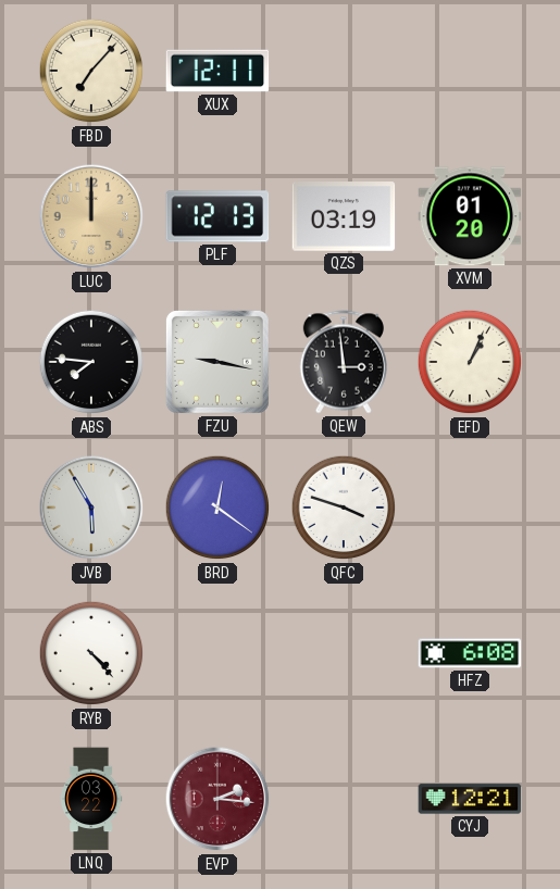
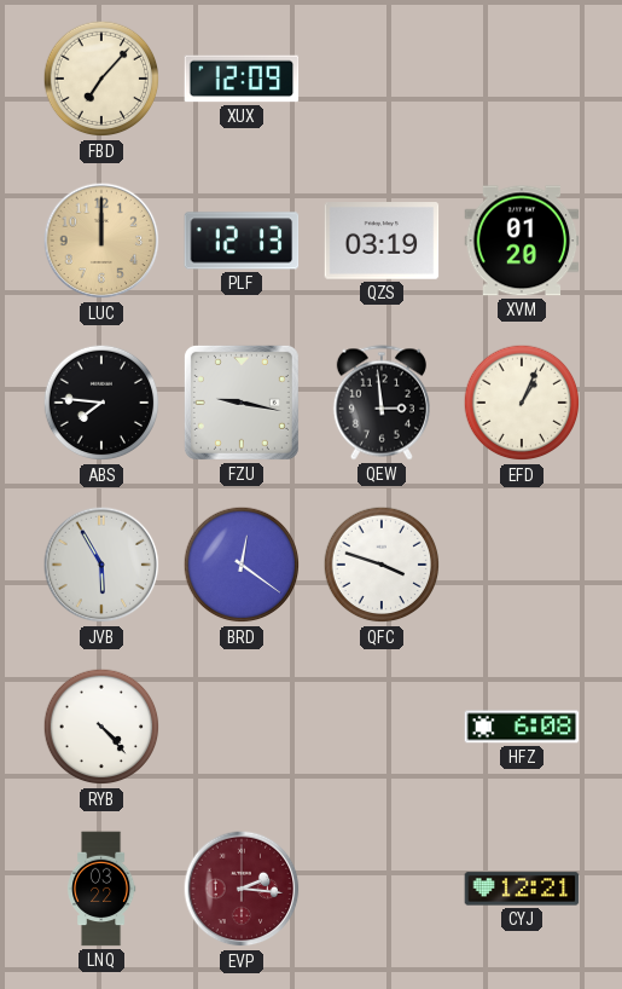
XUX: 12:11 -> 12:09 (242, 79)
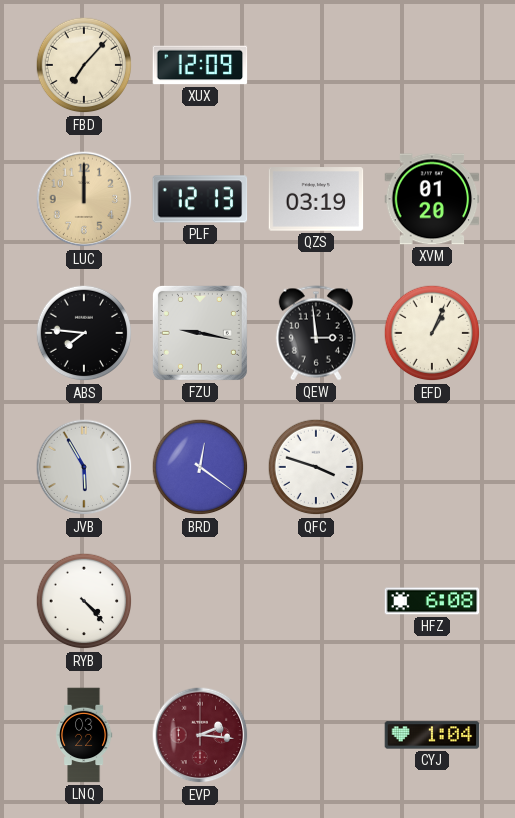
CYJ: 12:21 -> 1:04 (432, 735)
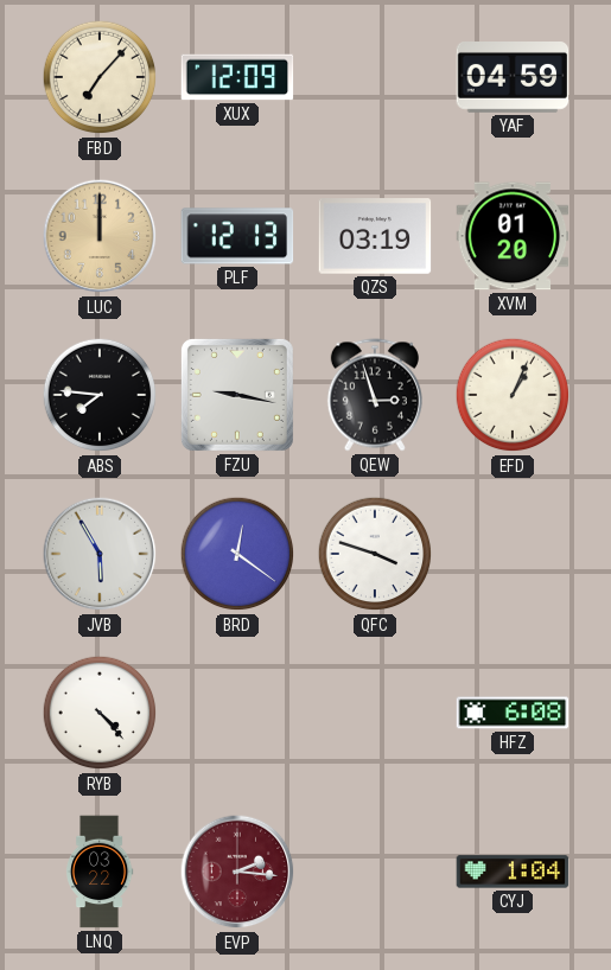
YAF: none -> 04:59 (513, 78)
QEW: 2:59 -> 2:57 (375, 395)
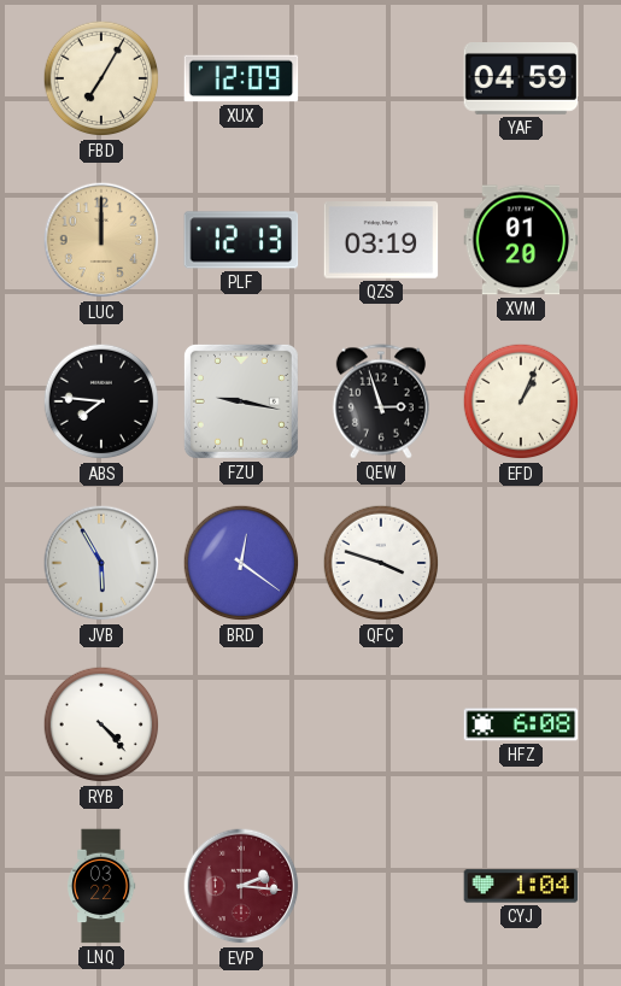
FBD: 7:07 -> 7:05 (101, 78)
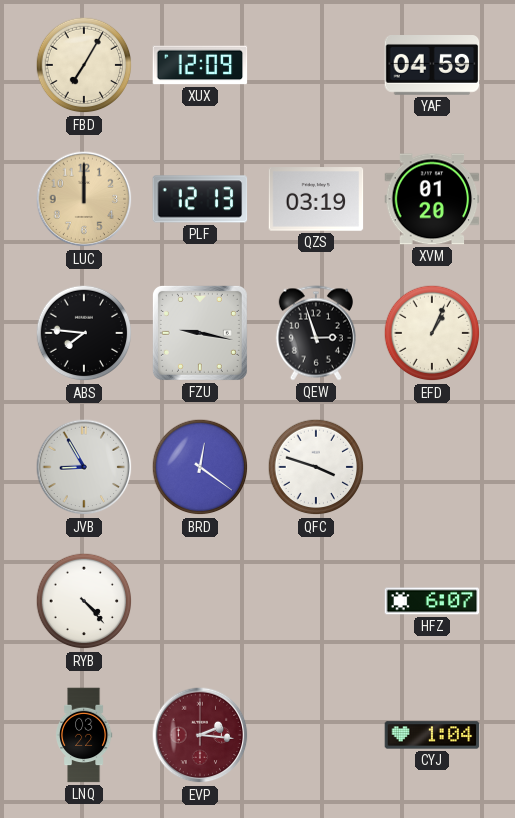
JVB: 5:55 -> 8:55 (84, 467)
HFZ: 6:08 -> 6:07 (432, 601)
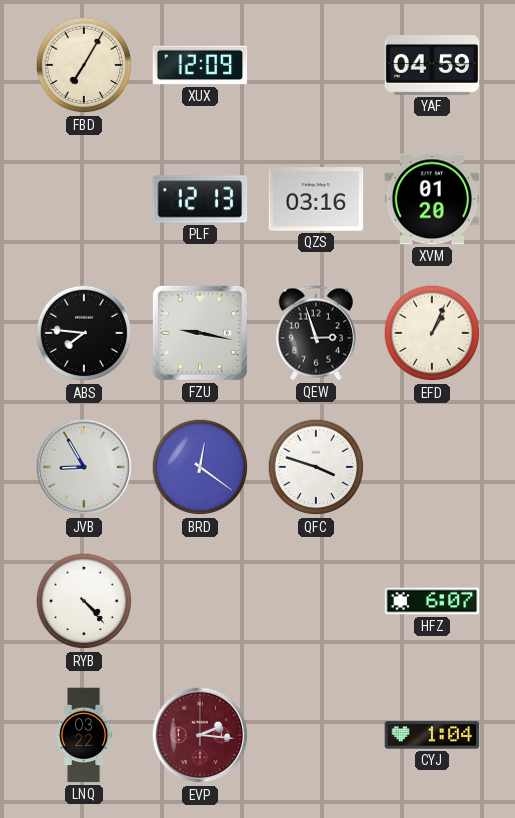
LUC: 12:00 -> none (84, 199)
QZS: 03:19 -> 03:16 (316, 199)
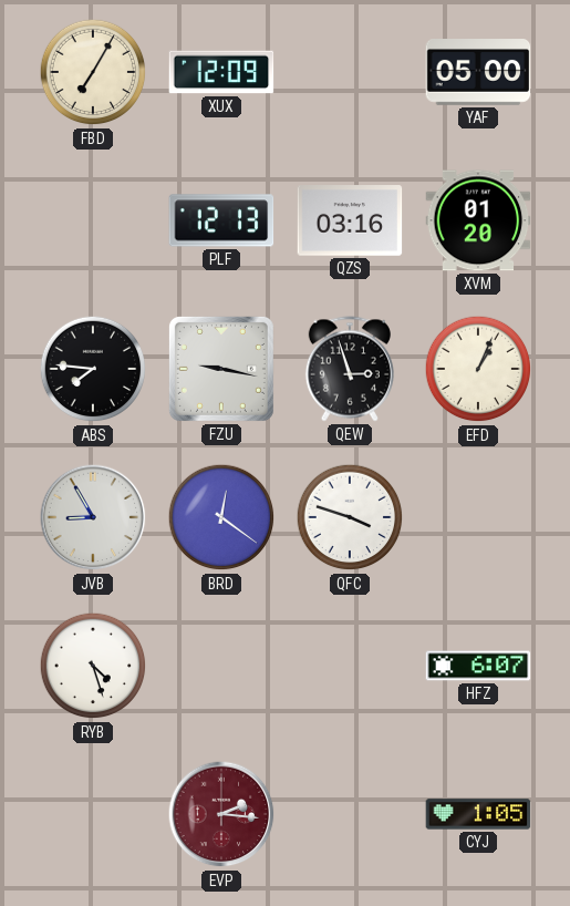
YAF: 04:59 -> 05:00 (478, 73)
RYB: 4:23 -> 4:27 (93, 666)
LNQ: 03:22 -> none (84, 735)
CYJ: 1:04 -> 1:05 (478, 814)
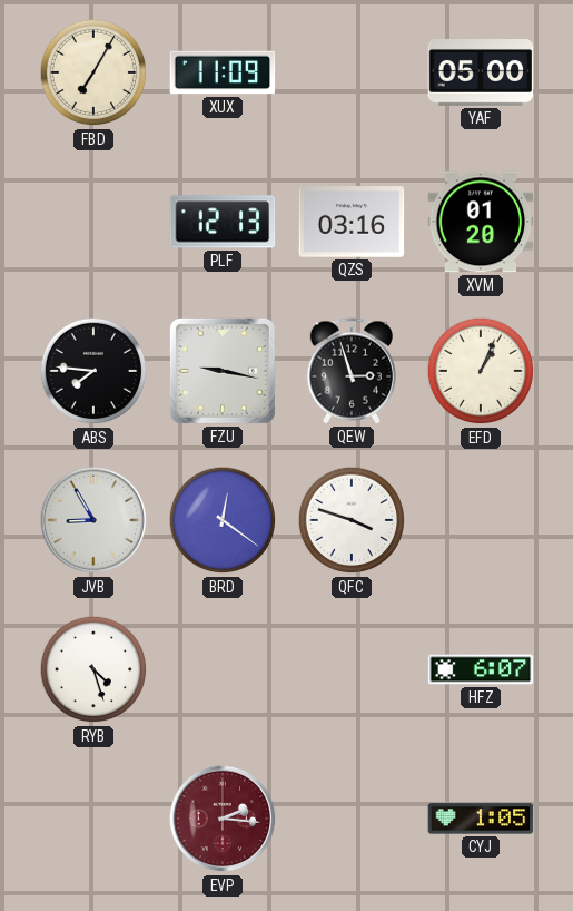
XUX: 12:09 -> 11:09 (223, 72)
